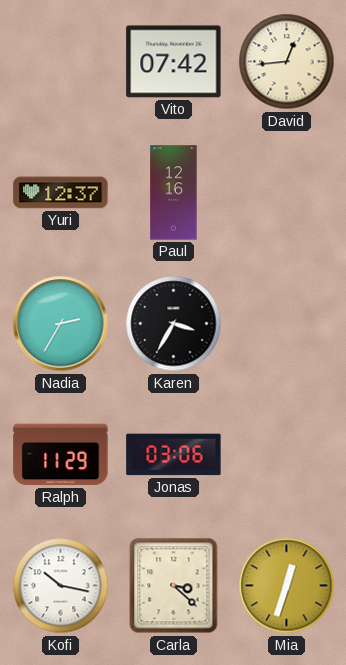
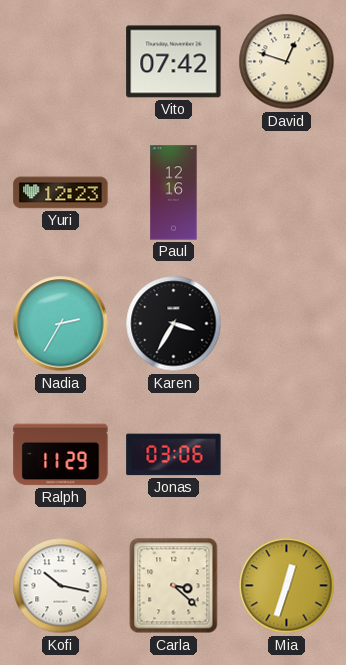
David: 12:44 -> 12:48 (287, 62)
Yuri: 12:37 -> 12:23 (61, 193)
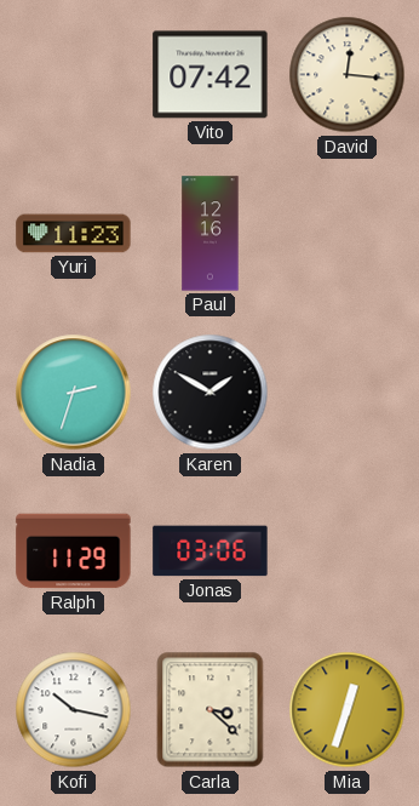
David: 12:48 -> 12:16 (348, 75)
Yuri: 12:23 -> 11:23 (74, 234)
Nadia: 2:35 -> 2:33 (74, 393)
Karen: 3:35 -> 1:50 (211, 393)
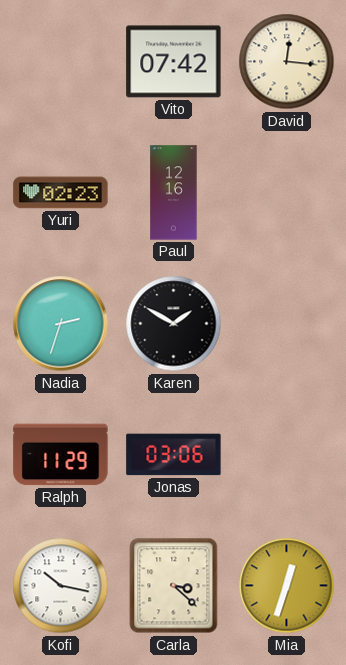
Yuri: 11:23 -> 02:23 (61, 193)
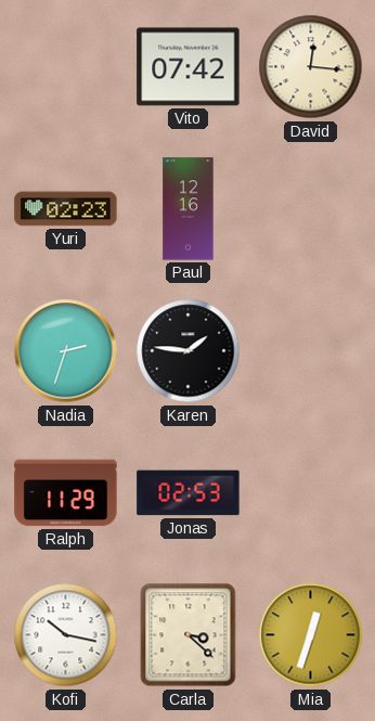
Karen: 1:50 -> 1:46 (189, 351)
Jonas: 03:06 -> 02:53 (189, 493)
